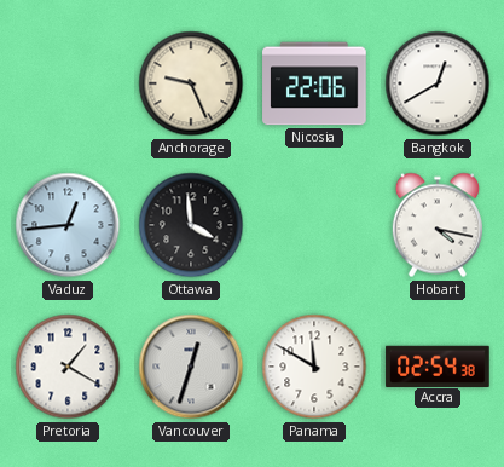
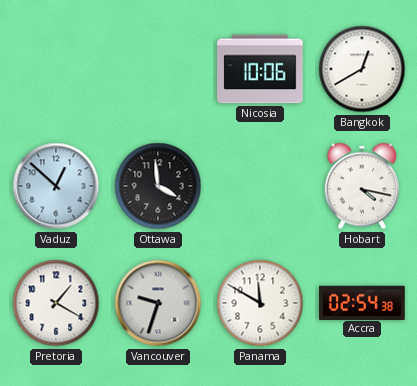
Anchorage: 9:26 -> none (191, 83)
Nicosia: 22:06 -> 10:06 (260, 69)
Vaduz: 12:44 -> 12:52 (56, 186)
Vancouver: 12:33 -> 9:33 (158, 303)
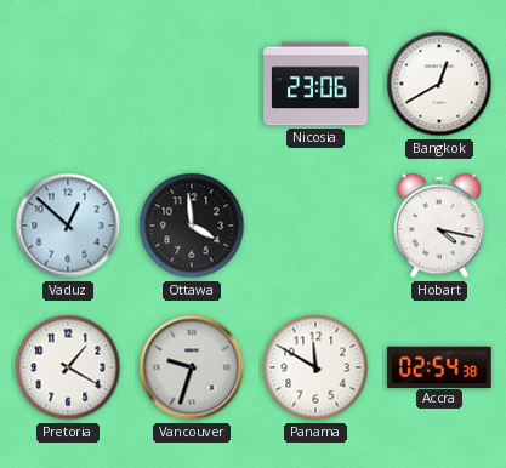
Nicosia: 10:06 -> 23:06 (315, 84)
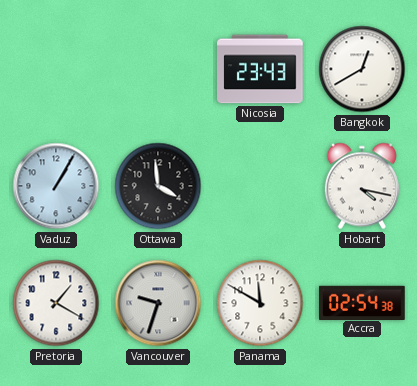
Nicosia: 23:06 -> 23:43 (260, 69)
Vaduz: 12:52 -> 1:05 (56, 186)
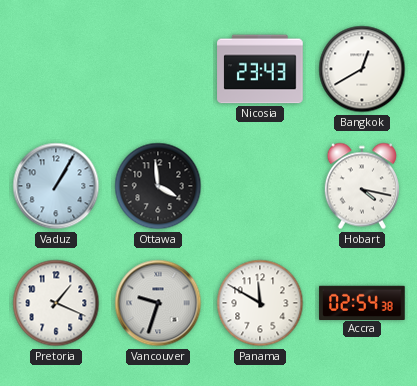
Pretoria: 1:20 -> 1:19 (56, 303)
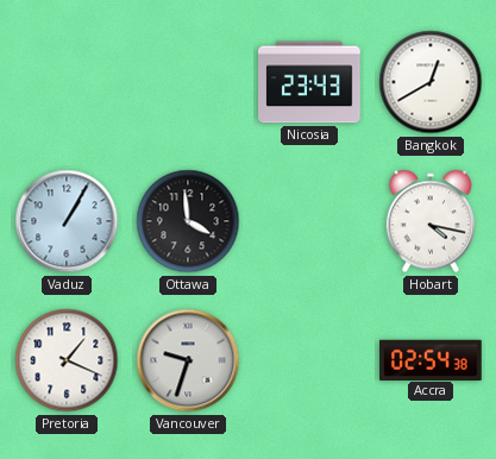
Panama: 11:50 -> none (260, 303)
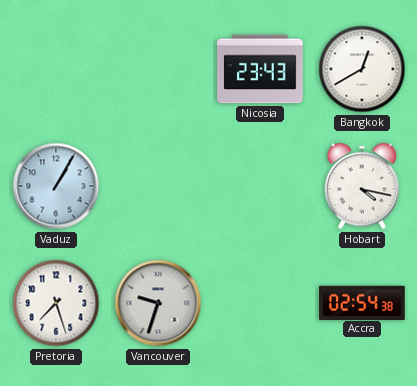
Ottawa: 3:59 -> none (188, 221)
Pretoria: 1:19 -> 7:27 (56, 303)
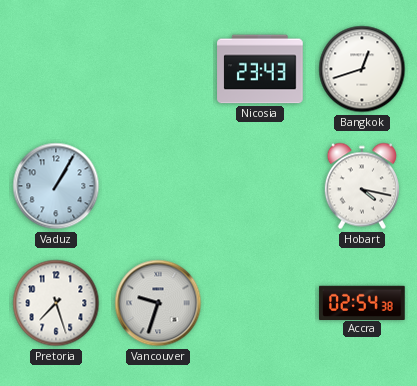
Bangkok: 12:40 -> 12:42 (362, 69)
